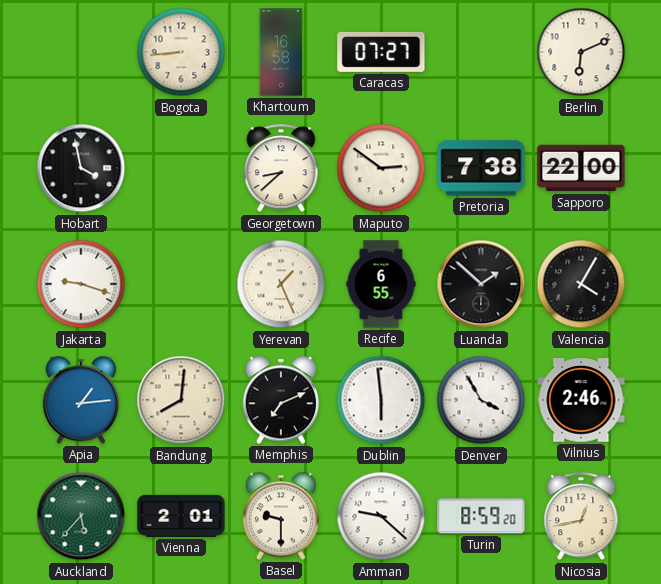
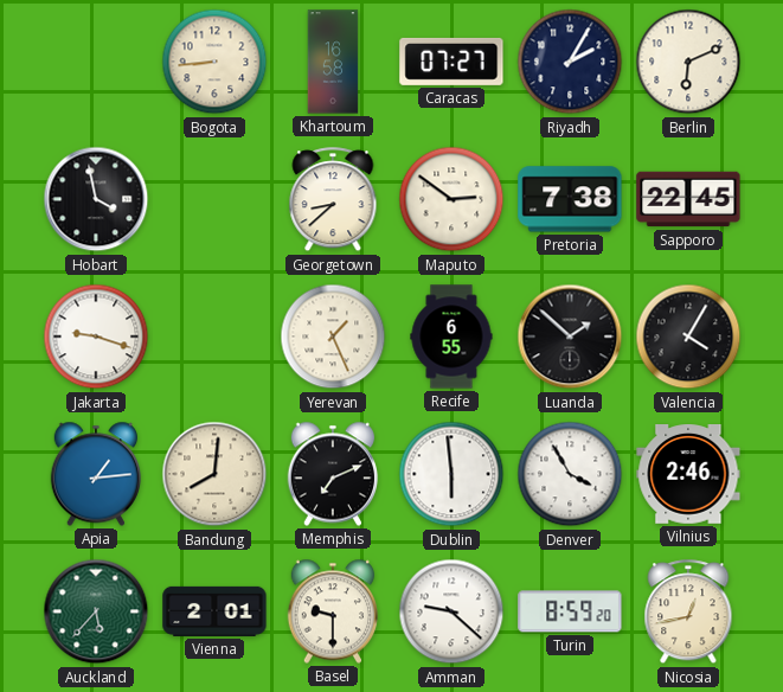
Riyadh: none -> 2:05 (570, 62)
Sapporo: 22:00 -> 22:45 (688, 199)
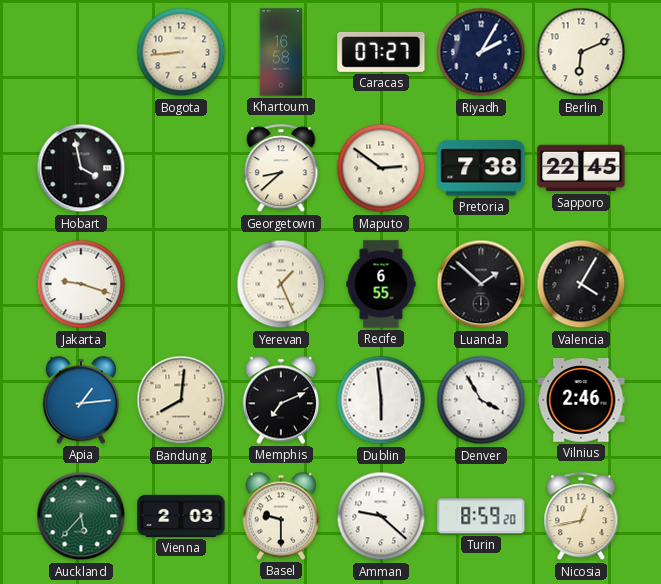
Vienna: 2:01 -> 2:03 (181, 516)
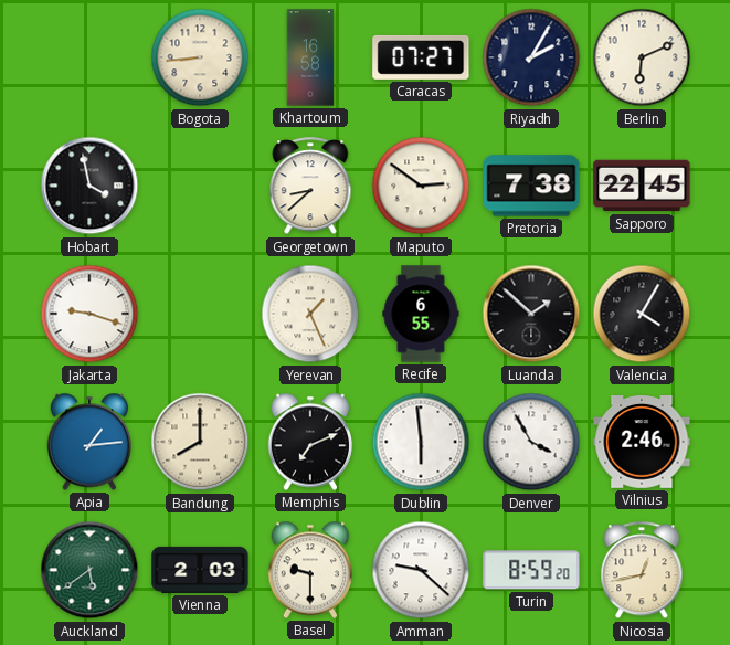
Bandung: 8:01 -> 8:00 (200, 442)
Auckland: 5:37 -> 5:39 (89, 570)
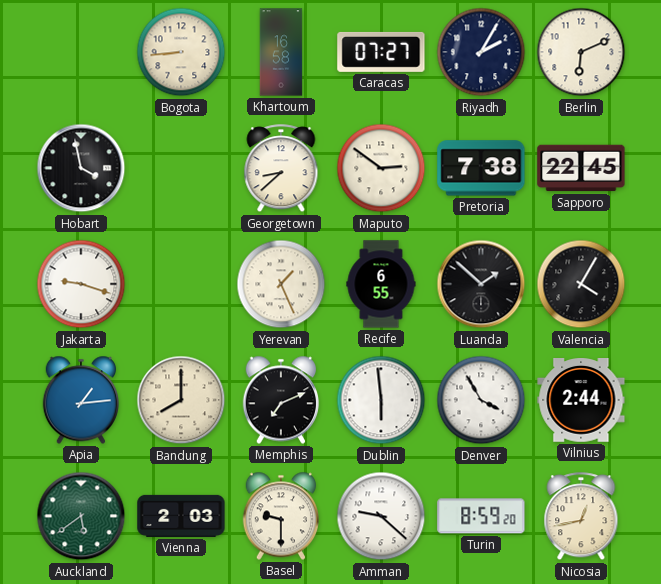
Vilnius: 2:46 -> 2:44 (581, 401)
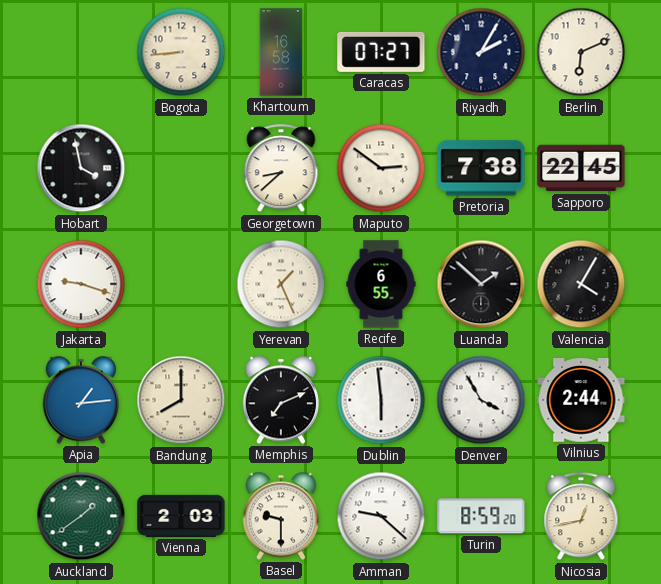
Auckland: 5:39 -> 1:39 (81, 516)
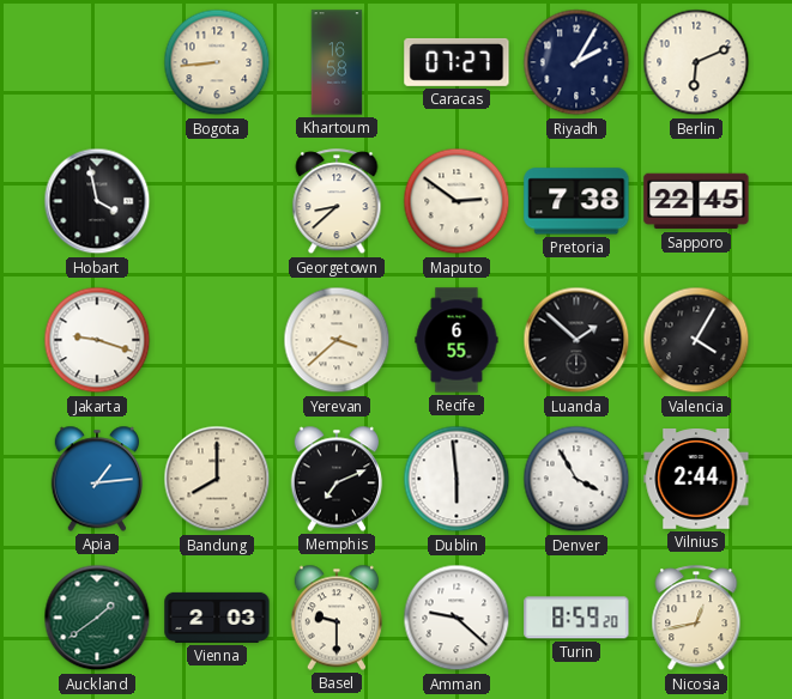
Yerevan: 1:26 -> 3:38 (337, 340)
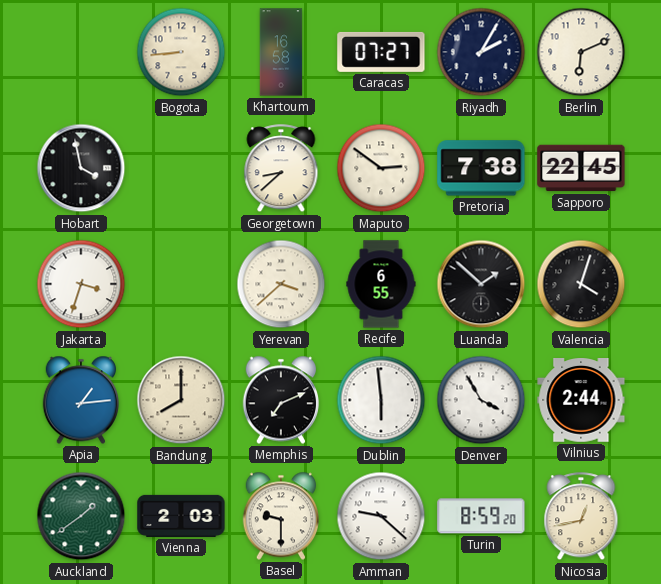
Jakarta: 9:18 -> 3:33 (81, 284)
Valencia: 4:05 -> 4:03 (581, 284)
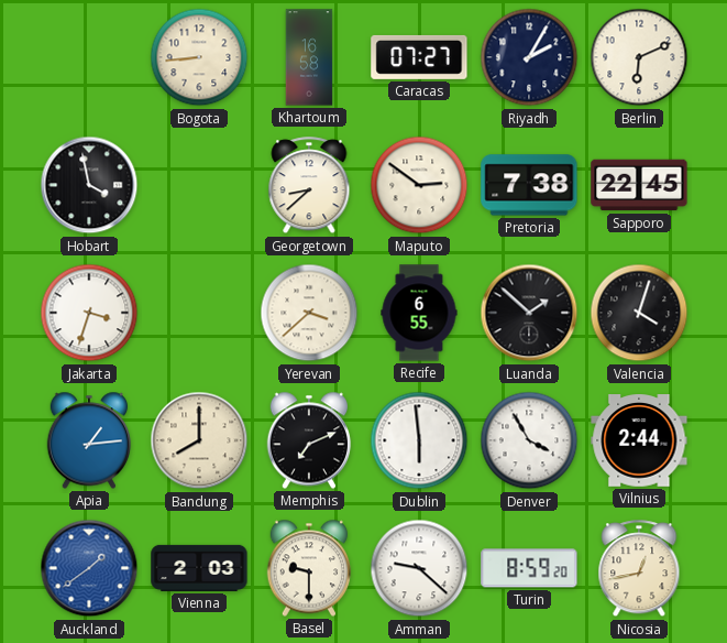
Auckland dial: green -> blue (89, 568)
